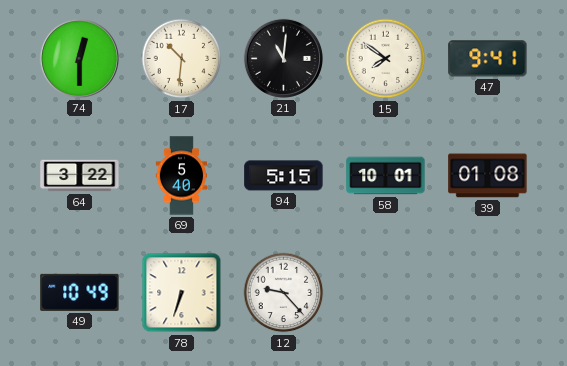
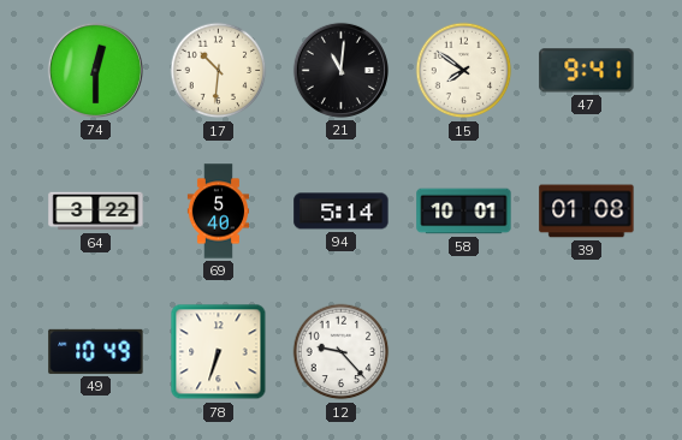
94: 5:15 -> 5:14 (342, 212)
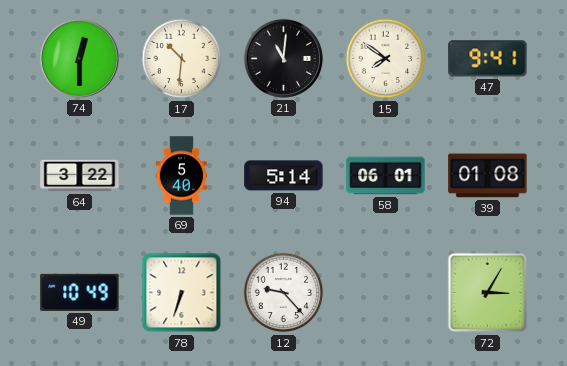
58: 10:01 -> 06:01 (386, 176)
72: none -> 3:05 (488, 293)
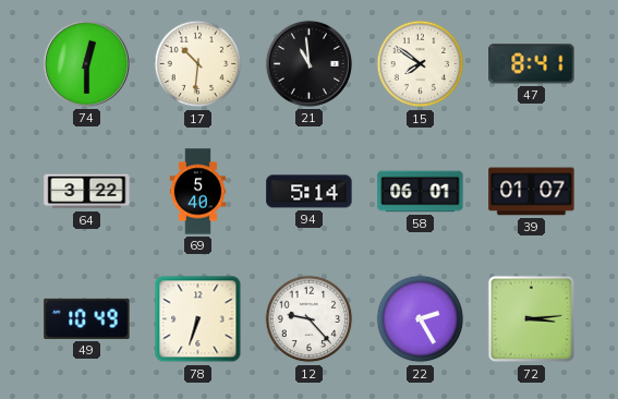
21: 11:01 -> 10:59 (308, 63)
47: 9:41 -> 8:41 (532, 64)
39: 01:08 -> 01:07 (532, 192)
22: none -> 2:25 (421, 319)
72: 3:05 -> 3:14 (532, 319)
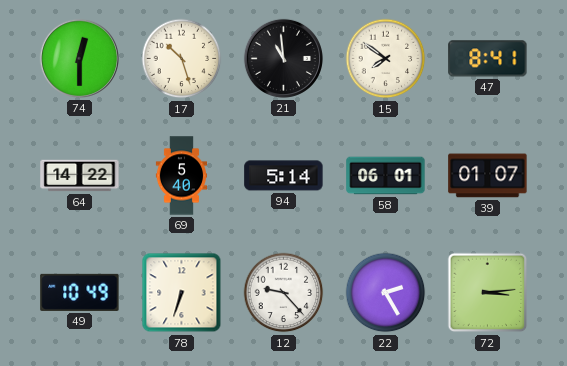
17: 10:31 -> 10:27 (182, 59)
64: 3:22 -> 14:22 (80, 176)
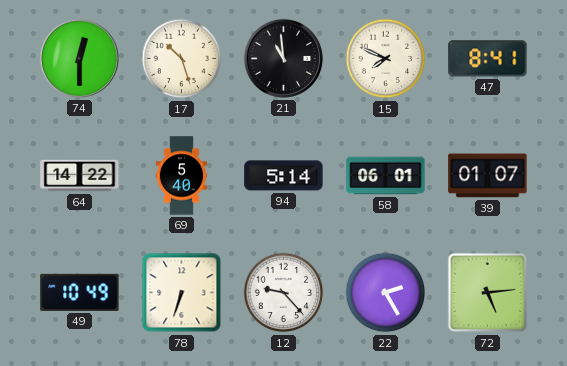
15: 7:51 -> 7:49 (386, 59)
72: 3:14 -> 5:14 (488, 293)
